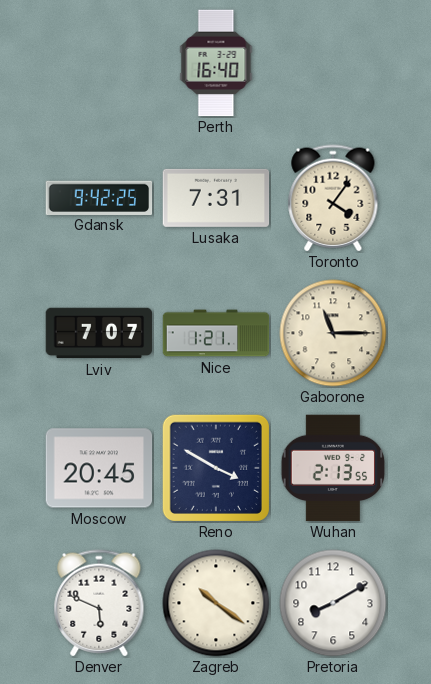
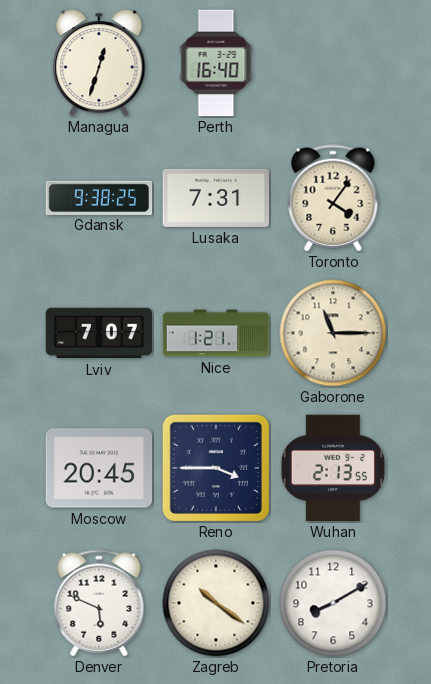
Managua: none -> 12:33 (99, 63)
Gdansk: 9:42 -> 9:38 (99, 197)
Reno: 3:50 -> 3:45 (216, 468)
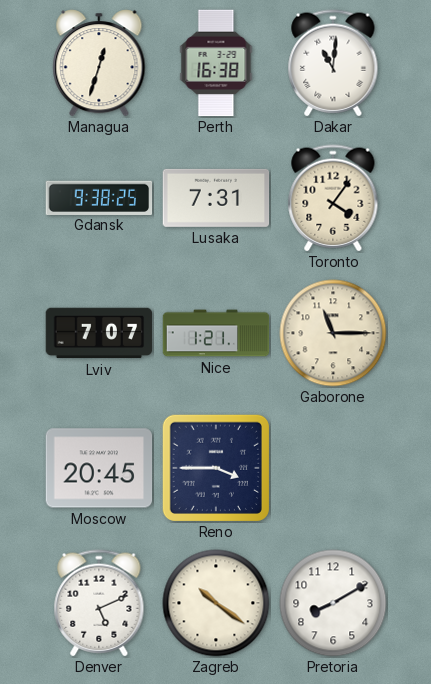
Perth: 16:40 -> 16:38 (216, 63)
Dakar: none -> 11:01 (333, 63)
Wuhan: 2:13 -> none (333, 468)
Denver: 5:49 -> 5:11 (99, 603)
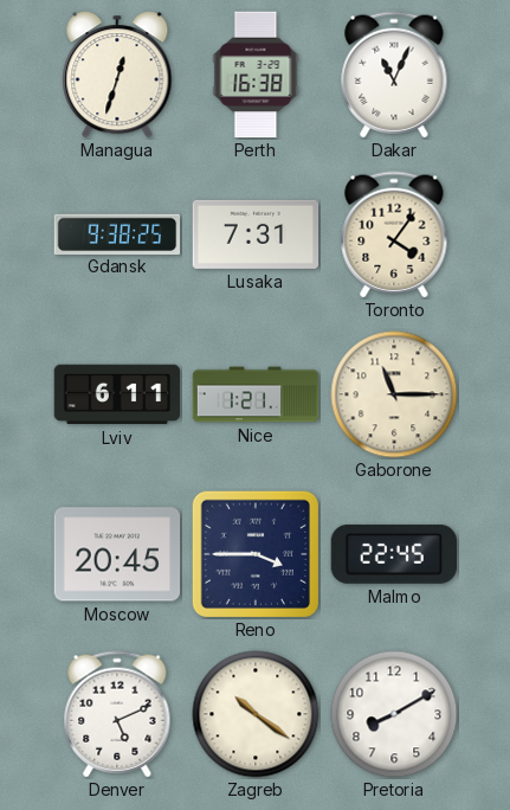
Dakar: 11:01 -> 11:04 (394, 75)
Lviv: 7:07 -> 6:11 (117, 394)
Malmo: none -> 22:45 (394, 554)
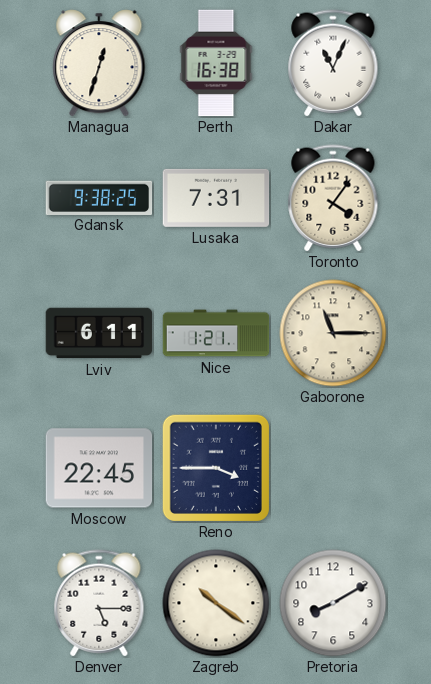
Moscow: 20:45 -> 22:45 (99, 468)
Malmo: 22:45 -> none (394, 554)
Denver: 5:11 -> 5:15 (99, 603)
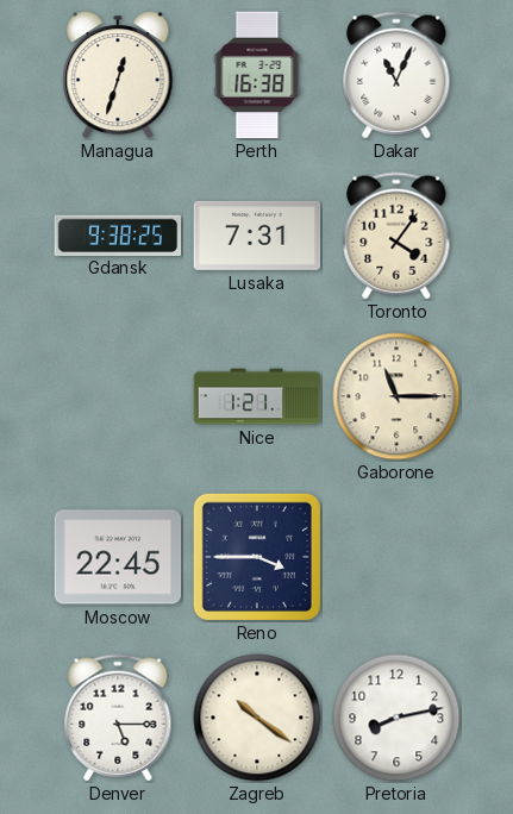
Lviv: 6:11 -> none (99, 333)
Pretoria: 8:10 -> 8:13 (396, 718)
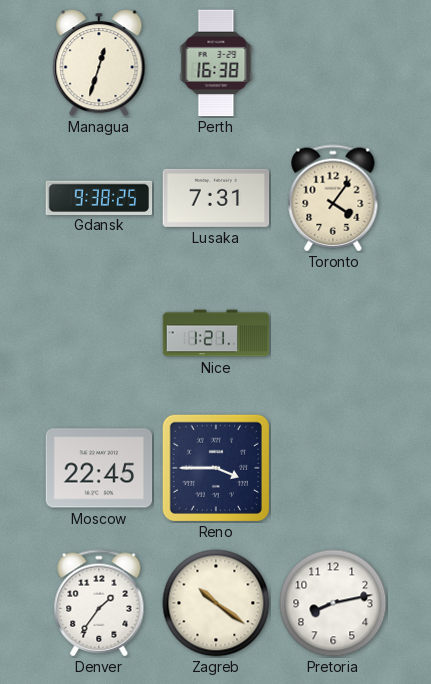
Dakar: 11:04 -> none (396, 75)
Gaborone: 11:15 -> none (396, 396)
Denver: 5:15 -> 1:36 (99, 603)
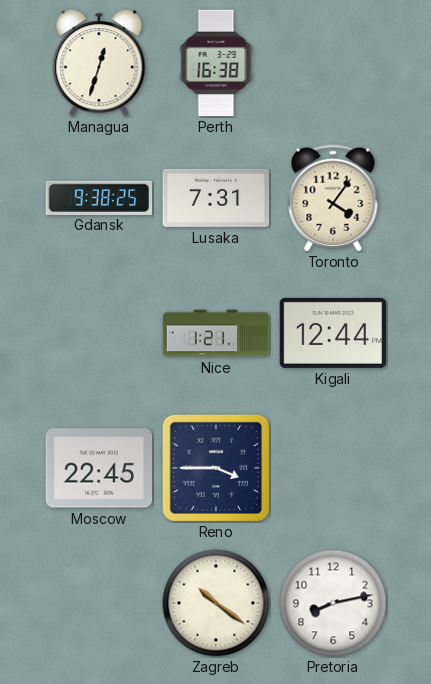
Kigali: none -> 12:44 (333, 333)
Denver: 1:36 -> none (99, 603)
